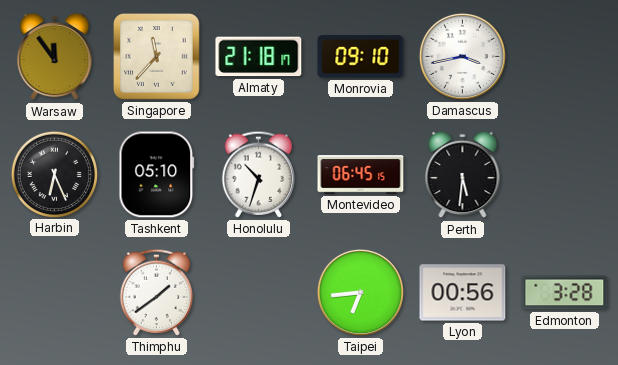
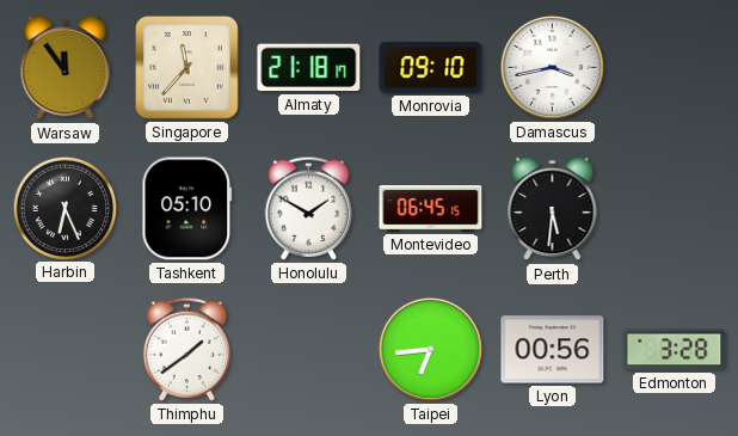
Honolulu: 10:33 -> 1:50 (308, 208)
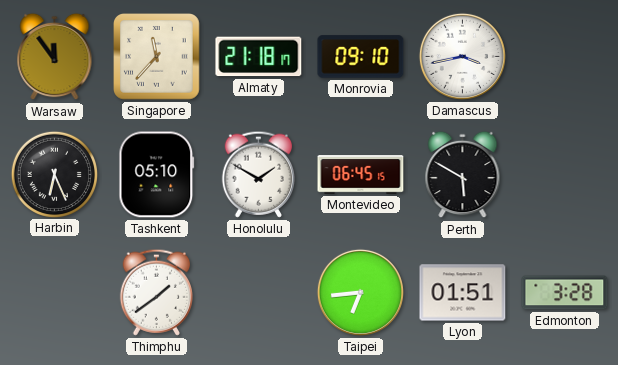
Perth: 5:31 -> 5:50 (463, 175)
Lyon: 00:56 -> 01:51 (463, 293)
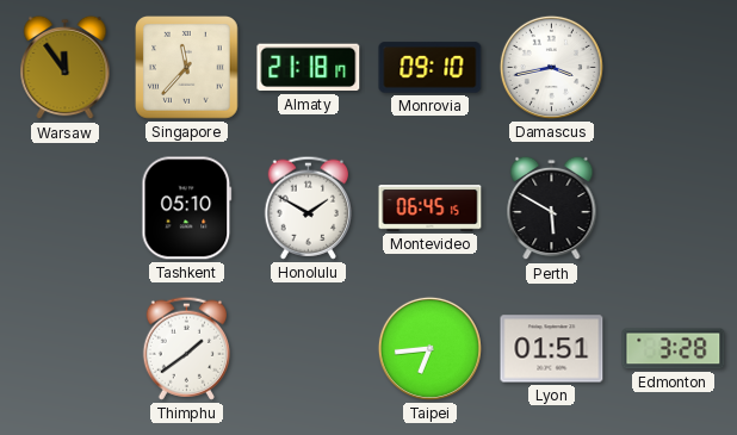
Harbin: 6:26 -> none (54, 174)
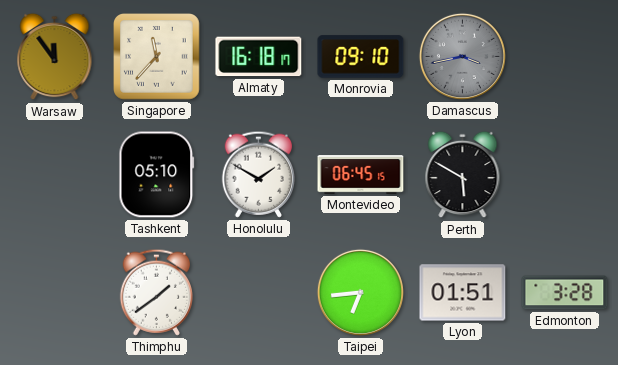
Almaty: 21:18 -> 16:18 (259, 57)
Damascus dial: white -> grey (462, 56)
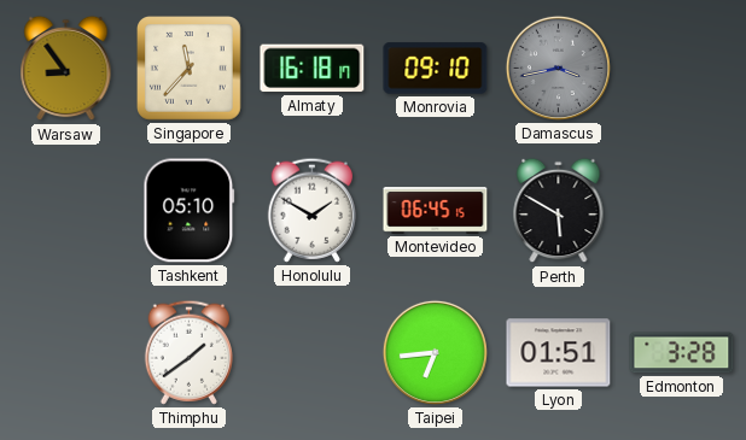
Warsaw: 11:54 -> 8:54 (66, 69)
